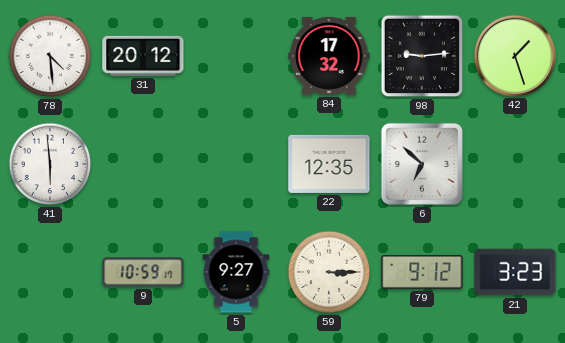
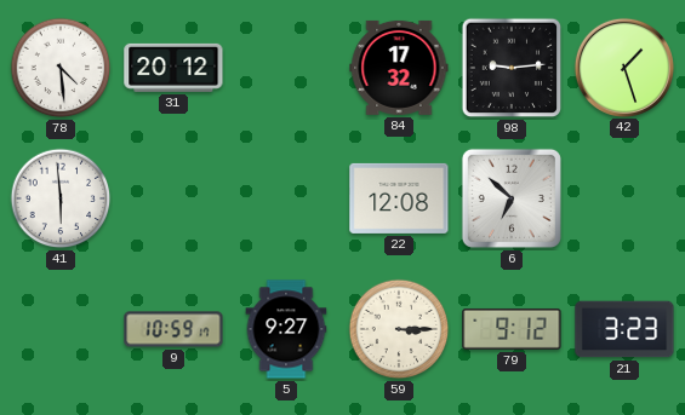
22: 12:35 -> 12:08 (399, 198)
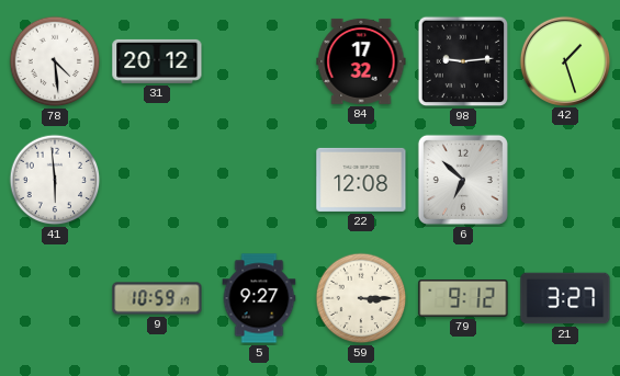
21: 3:23 -> 3:27 (565, 298)
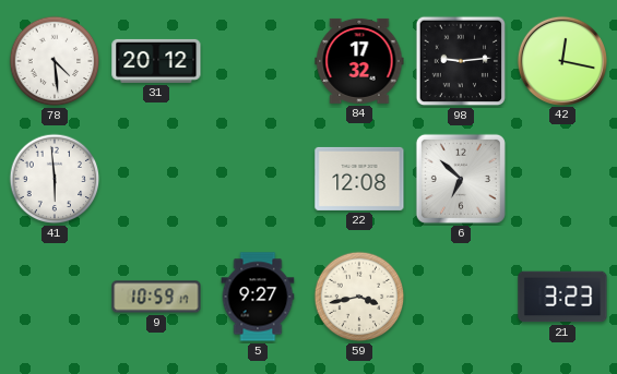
42: 1:27 -> 12:17 (561, 60)
59: 3:15 -> 3:43 (359, 297)
79: 9:12 -> none (463, 298)
21: 3:27 -> 3:23 (562, 297)
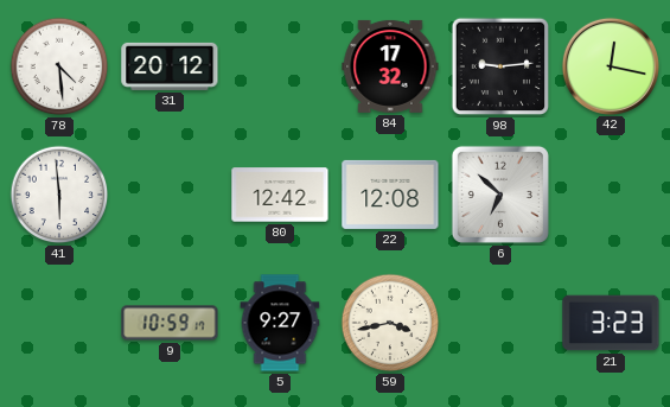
80: none -> 12:42 (280, 195)
